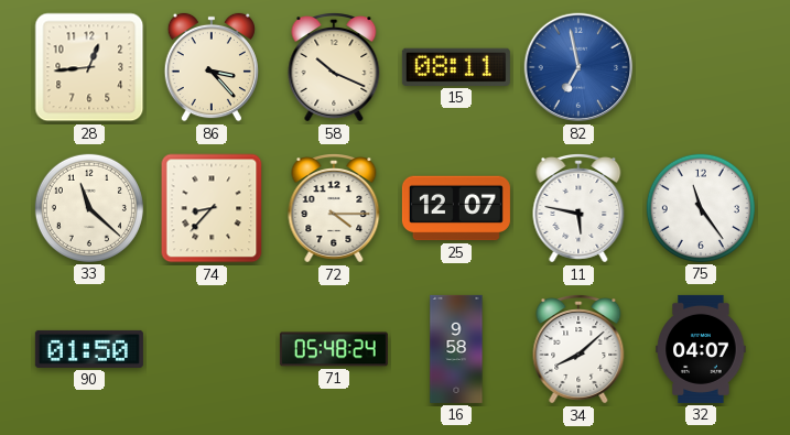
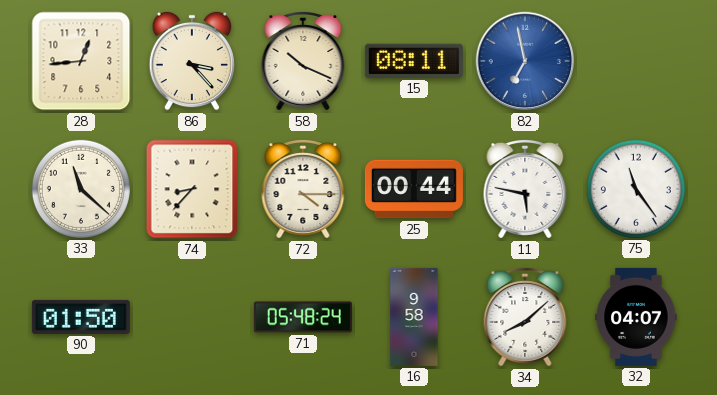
25: 12:07 -> 00:44 (414, 189)
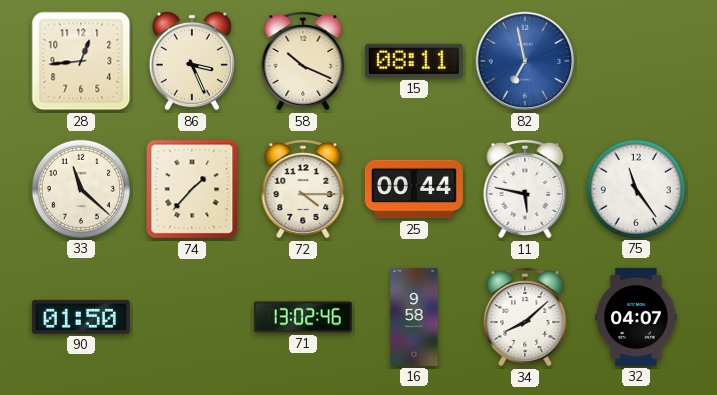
86: 3:23 -> 3:26 (191, 61)
74: 8:37 -> 1:37 (192, 189)
71: 05:48 -> 13:02 (303, 317)
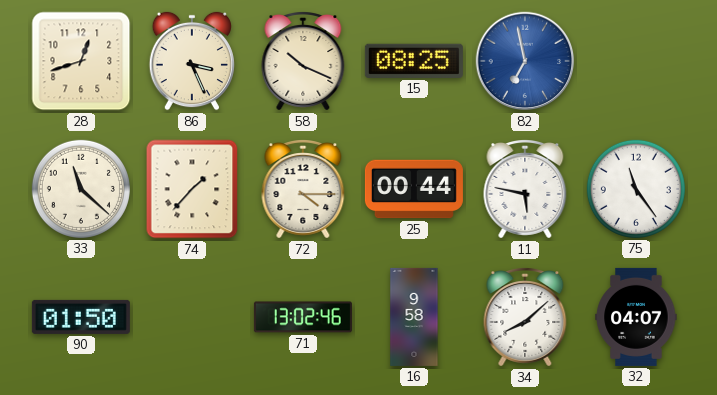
28: 12:44 -> 12:42 (81, 61)
15: 08:11 -> 08:25 (414, 61)
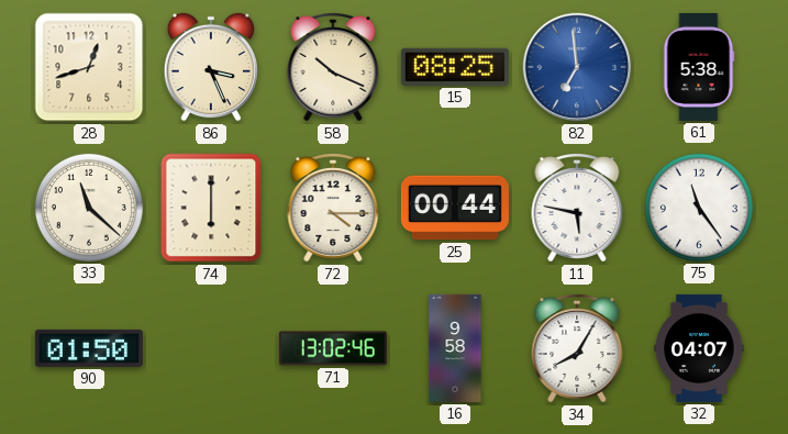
82: 6:58 -> 6:59 (577, 67)
61: none -> 5:38 (699, 67)
74: 1:37 -> 6:00 (211, 208)
34: 8:08 -> 8:05 (577, 349)
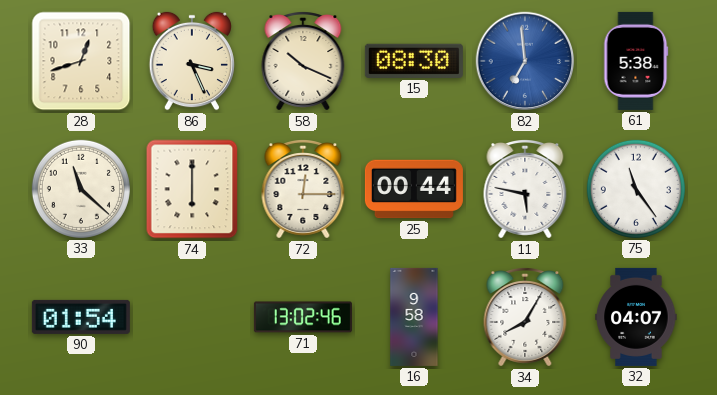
15: 08:25 -> 08:30 (414, 61)
72: 4:15 -> 12:15 (303, 190)
90: 01:50 -> 01:54 (81, 317)
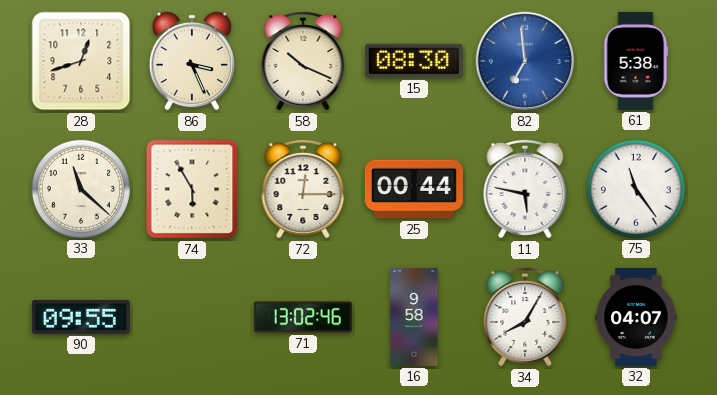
74: 6:00 -> 5:55 (192, 189)
90: 01:54 -> 09:55 (81, 317)
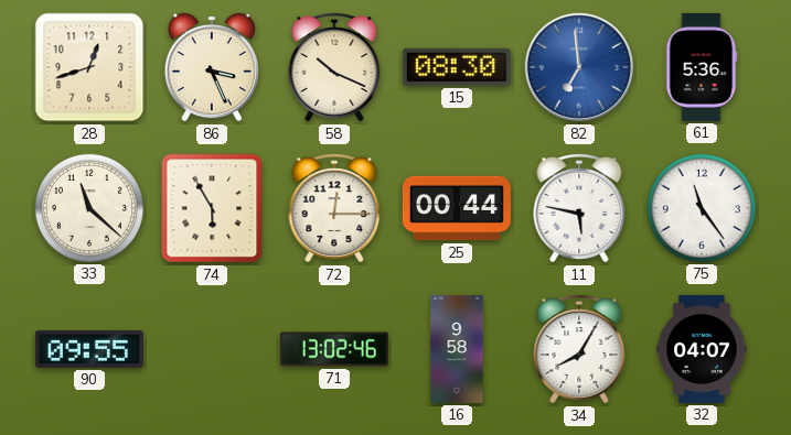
61: 5:38 -> 5:36 (702, 67)
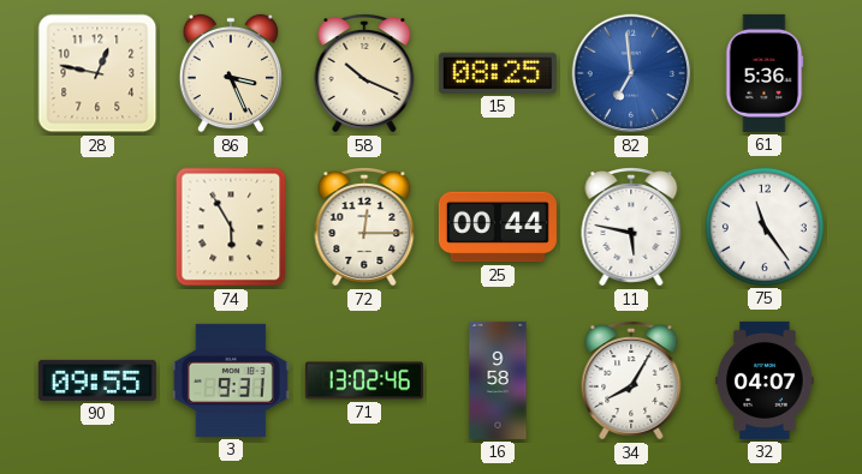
28: 12:42 -> 12:47 (97, 73)
15: 08:30 -> 08:25 (498, 73)
33: 11:22 -> none (89, 208)
3: none -> 9:31 (231, 380)
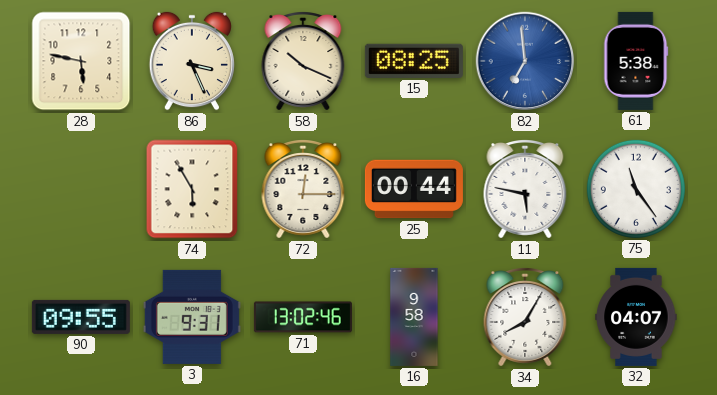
28: 12:47 -> 5:47 (81, 61)
61: 5:36 -> 5:38 (636, 61)
